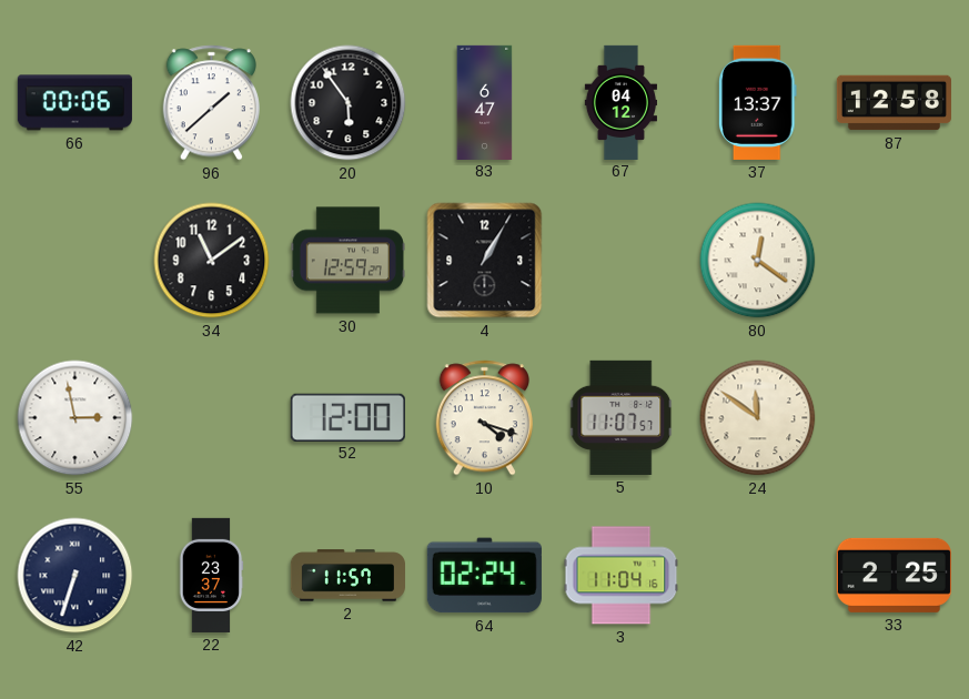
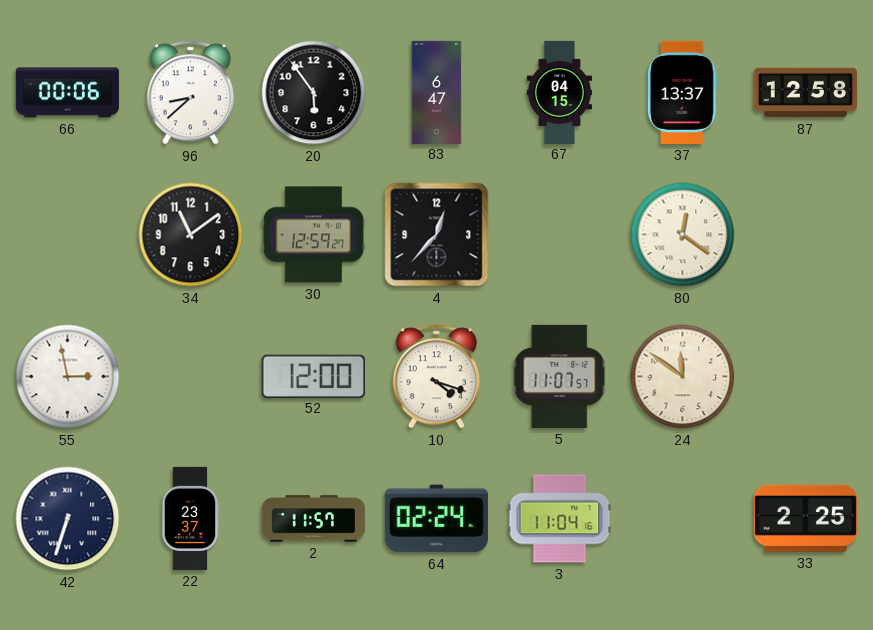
96: 1:38 -> 8:38 (190, 93)
67: 04:12 -> 04:15 (559, 92)
4: 1:05 -> 12:37 (437, 235)
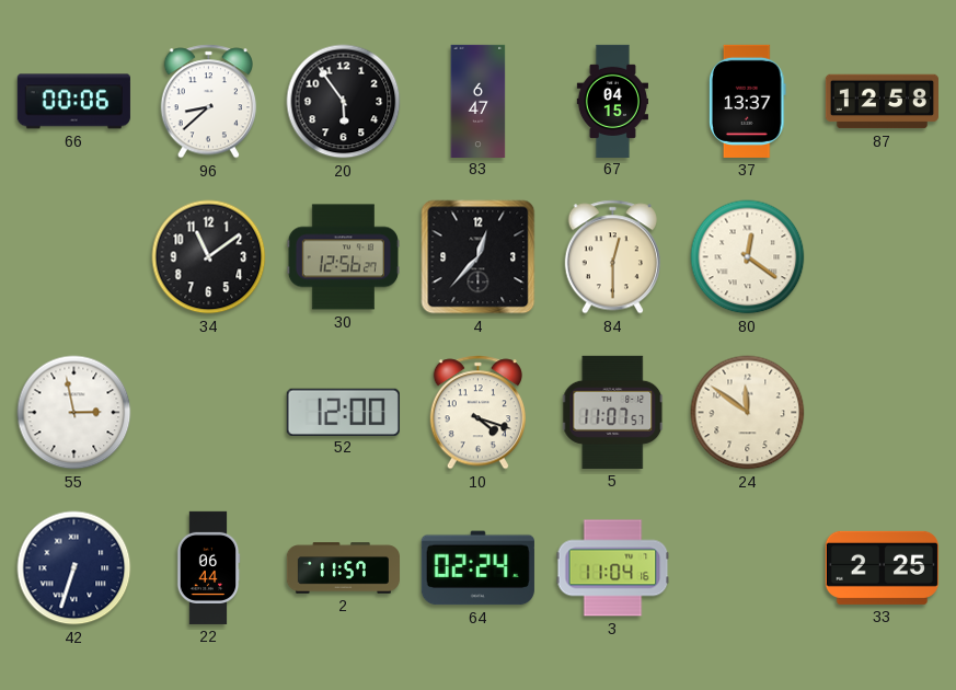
30: 12:59 -> 12:56 (343, 257)
84: none -> 12:30 (612, 257)
22: 23:37 -> 06:44 (208, 567)
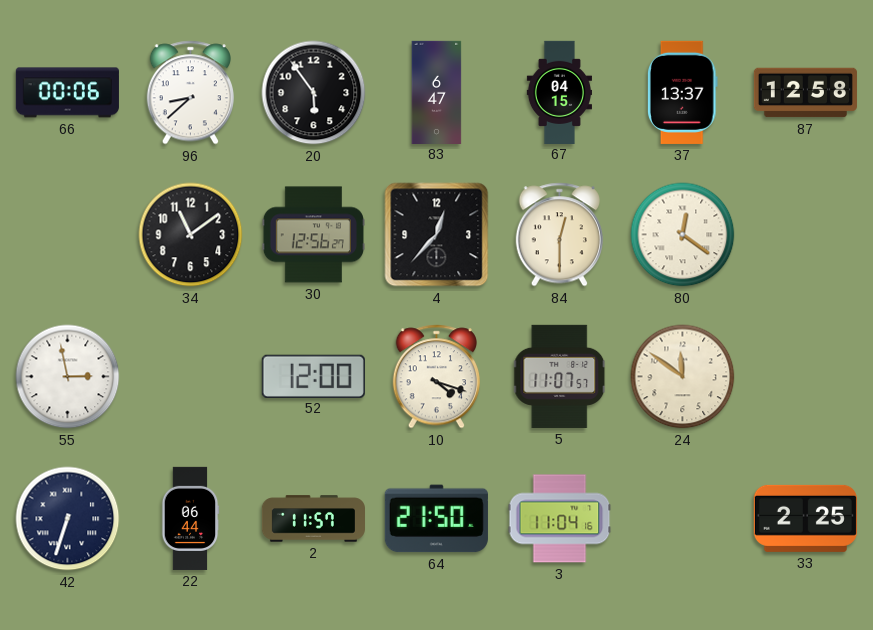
64: 02:24 -> 21:50 (436, 519)
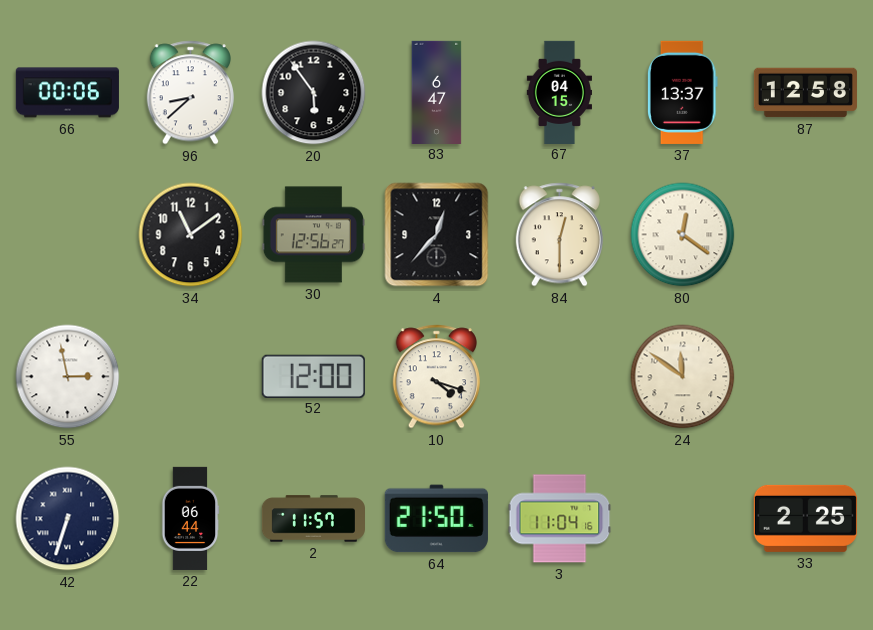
5: 11:07 -> none (560, 376)
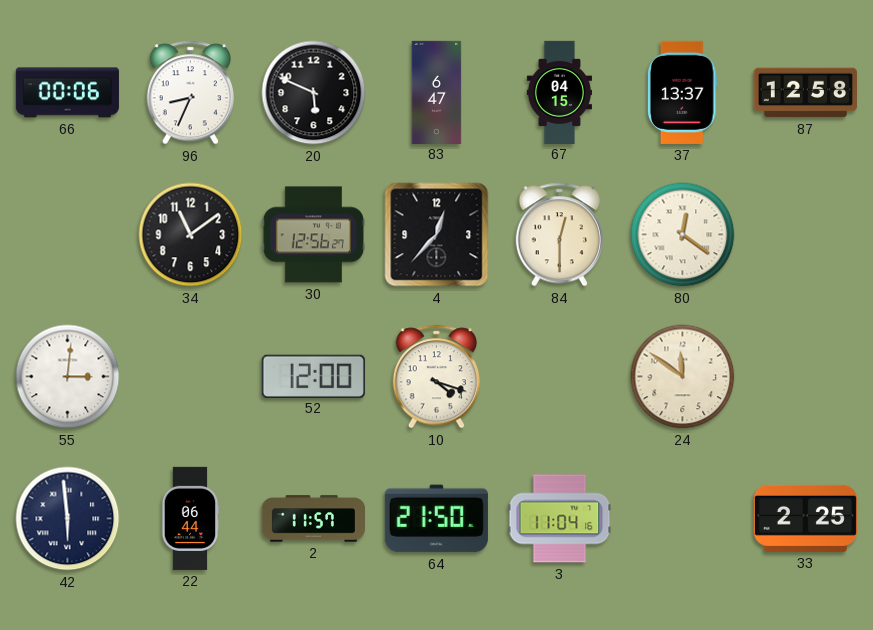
96: 8:38 -> 8:34 (190, 93)
20: 5:54 -> 5:49 (314, 93)
55: 2:58 -> 3:01 (68, 377)
42: 6:33 -> 5:59 (68, 519)
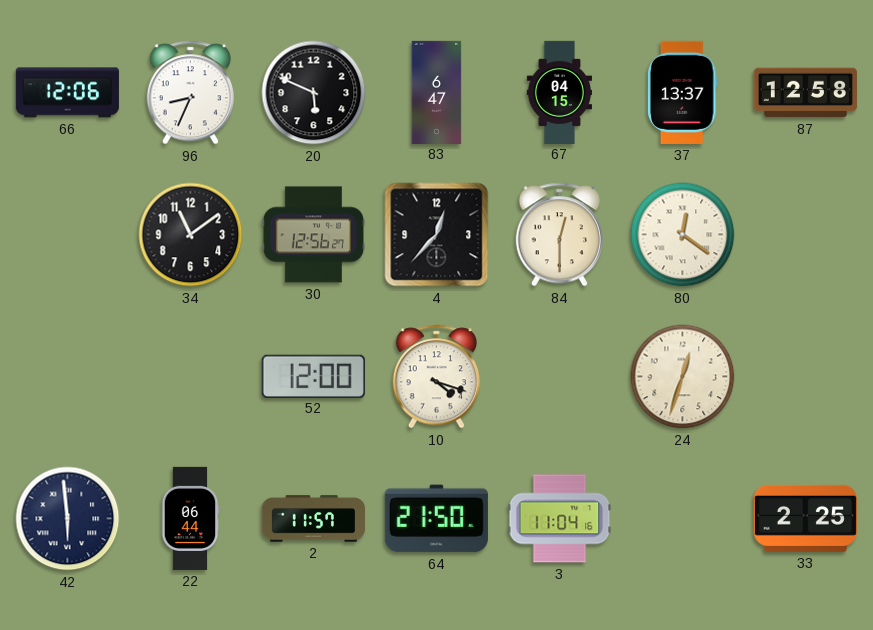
66: 00:06 -> 12:06 (67, 93)
55: 3:01 -> none (68, 377)
24: 11:51 -> 12:33 (683, 377)
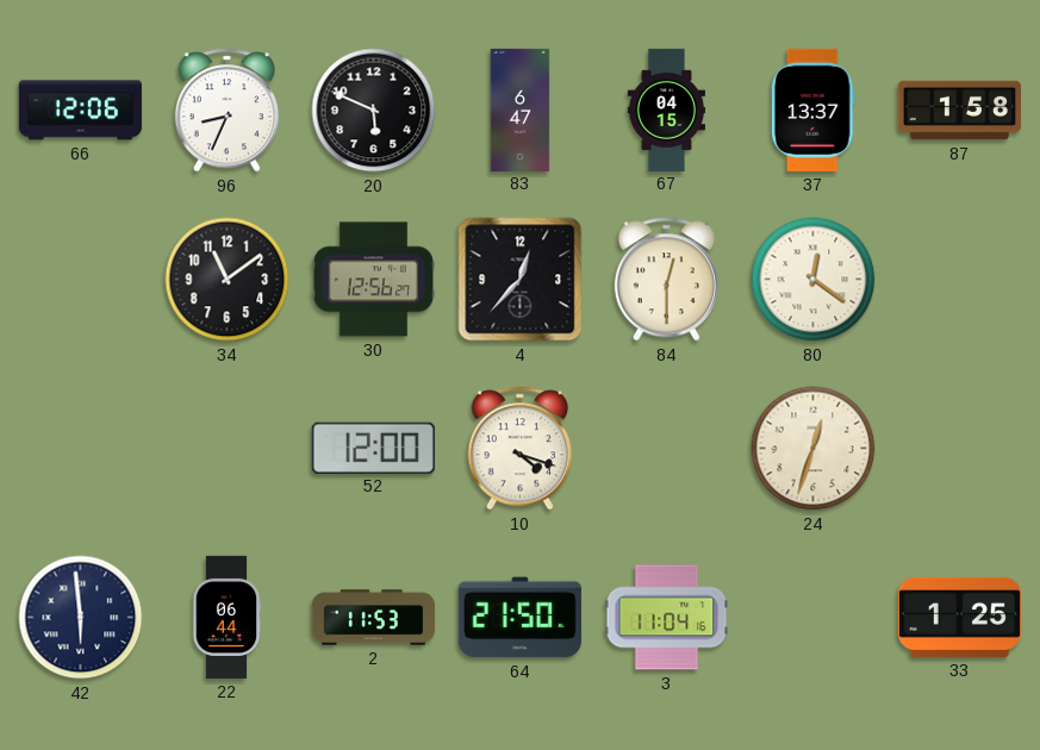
87: 12:58 -> 1:58 (959, 111)
2: 11:57 -> 11:53 (373, 618)
33: 2:25 -> 1:25 (959, 617)
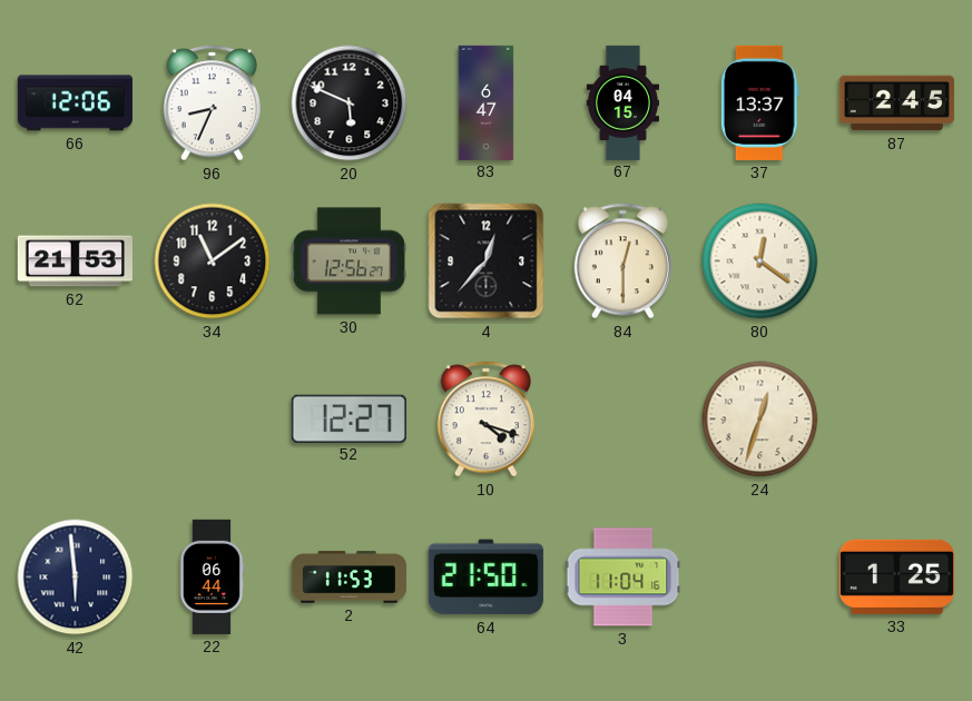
87: 1:58 -> 2:45 (896, 103)
62: none -> 21:53 (75, 261)
52: 12:00 -> 12:27 (348, 418)
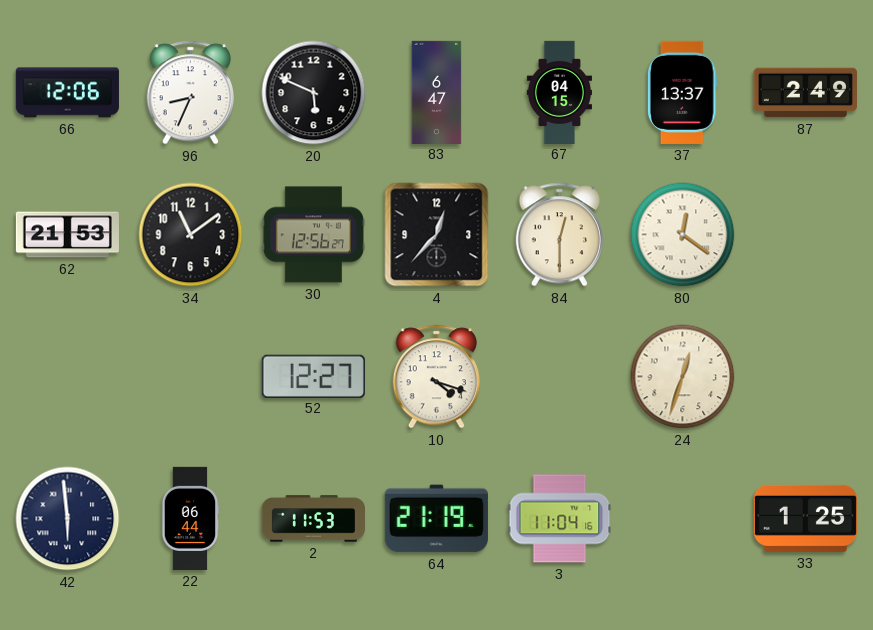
87: 2:45 -> 2:49 (805, 93)
64: 21:50 -> 21:19 (436, 519)
